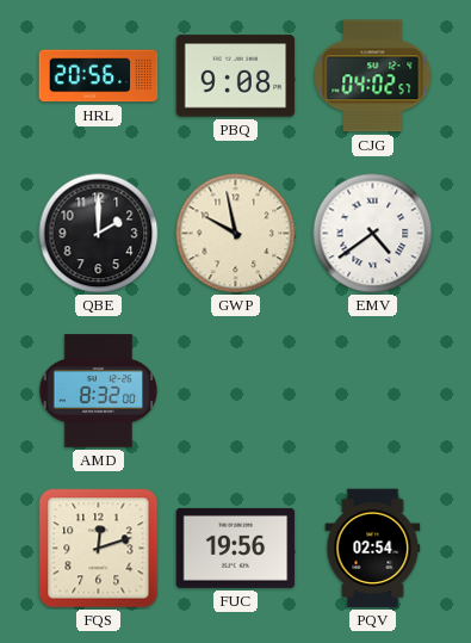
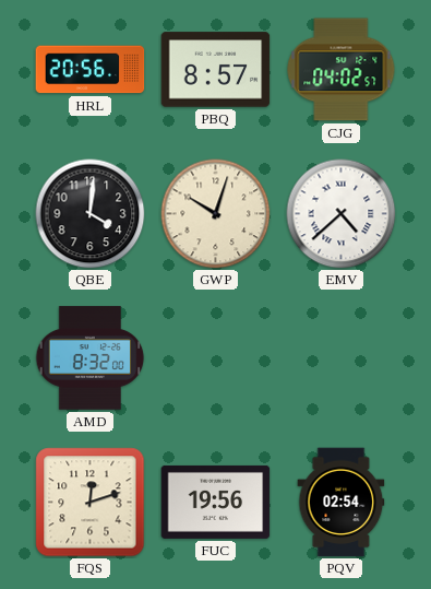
PBQ: 9:08 -> 8:57 (216, 70)
QBE: 2:00 -> 4:01 (91, 214)
GWP: 9:58 -> 10:03 (216, 214)
EMV: 4:39 -> 4:38 (342, 214)
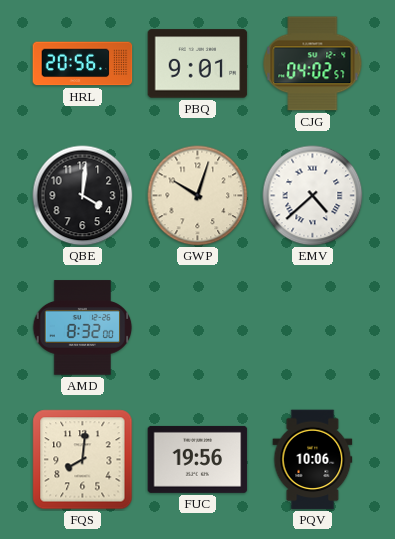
PBQ: 8:57 -> 9:01 (198, 64)
FQS: 12:12 -> 8:01 (83, 460)
PQV: 02:54 -> 10:06 (313, 460)
